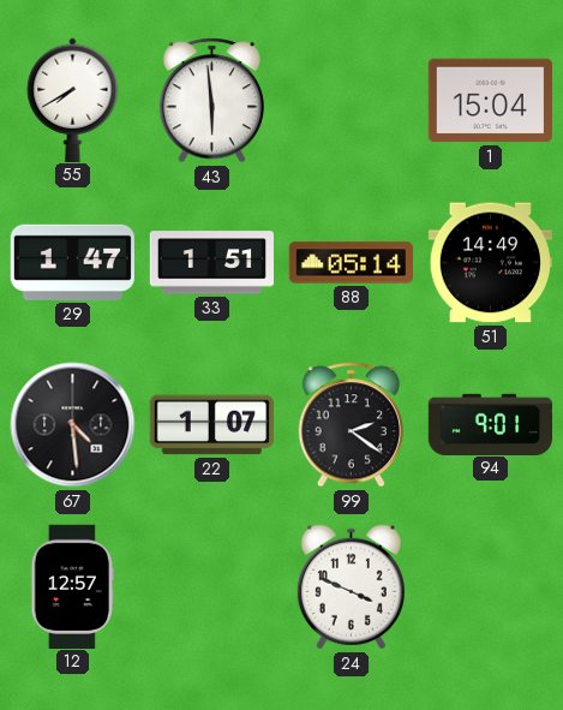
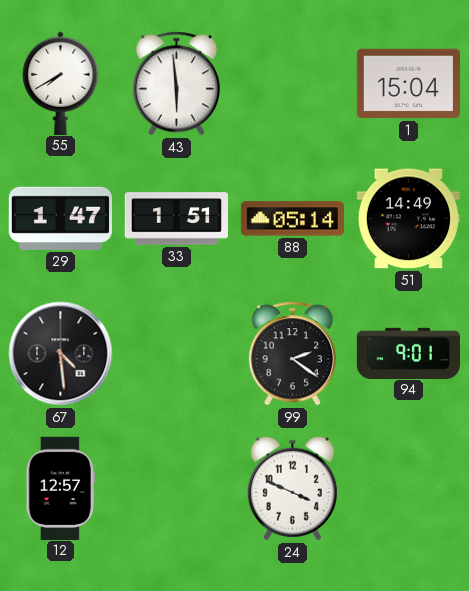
22: 1:07 -> none (211, 425)
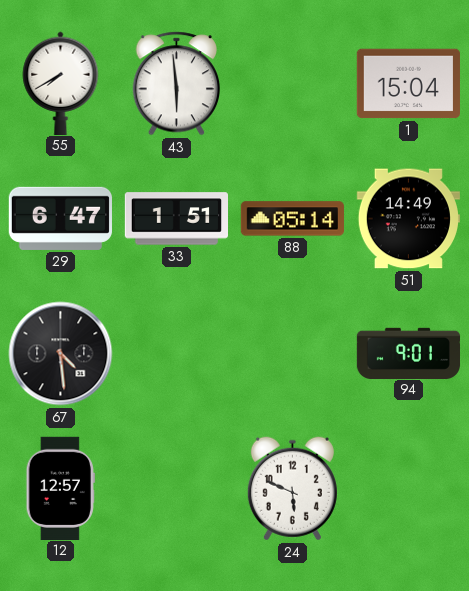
29: 1:47 -> 6:47 (60, 218)
99: 2:21 -> none (293, 354)
24: 3:49 -> 5:49 (292, 489)
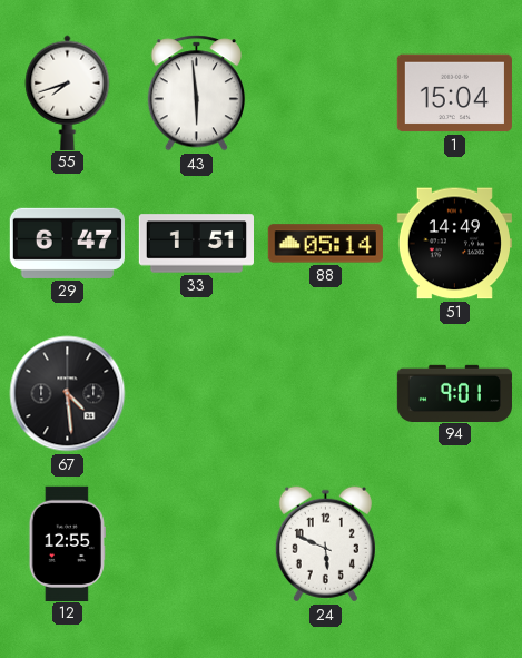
55: 7:40 -> 7:42 (68, 92)
12: 12:57 -> 12:55 (67, 543)
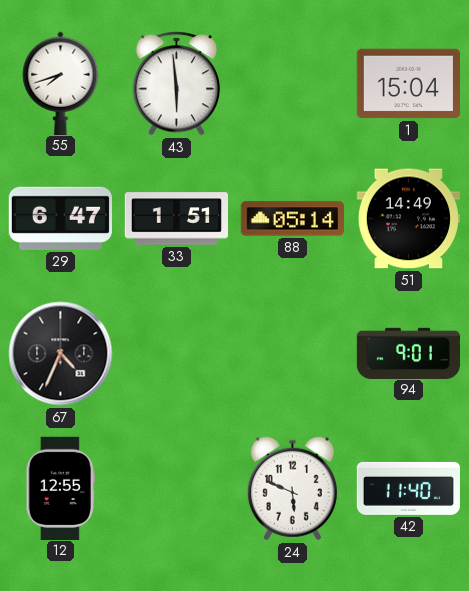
67: 4:29 -> 4:34 (61, 354)
42: none -> 11:40 (408, 488)
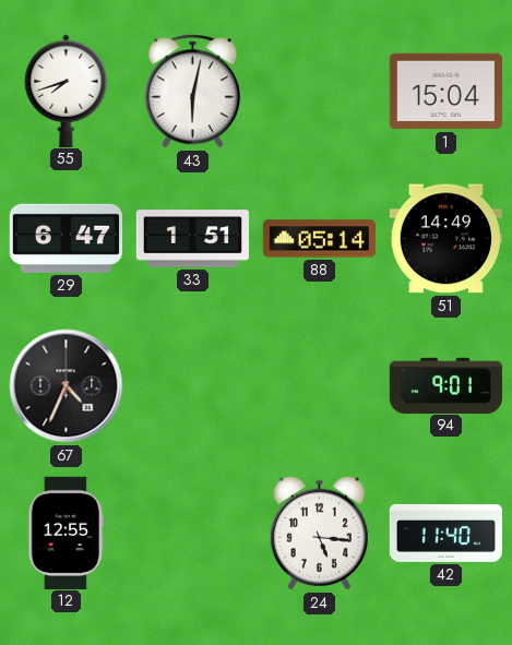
43: 5:59 -> 6:02 (193, 92)
24: 5:49 -> 5:16 (319, 534)
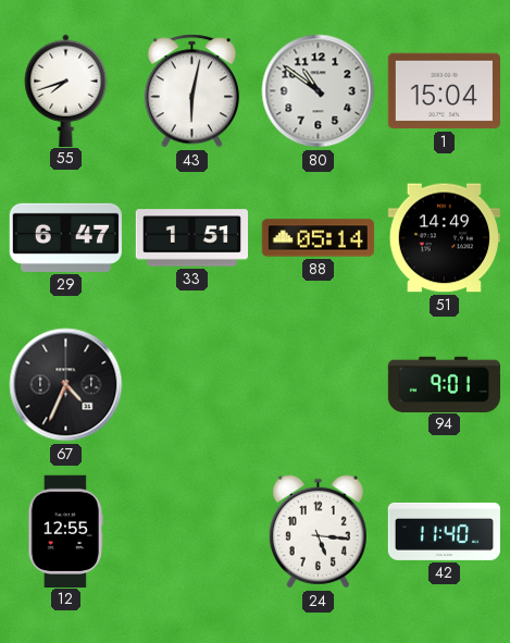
80: none -> 10:51 (319, 91)
